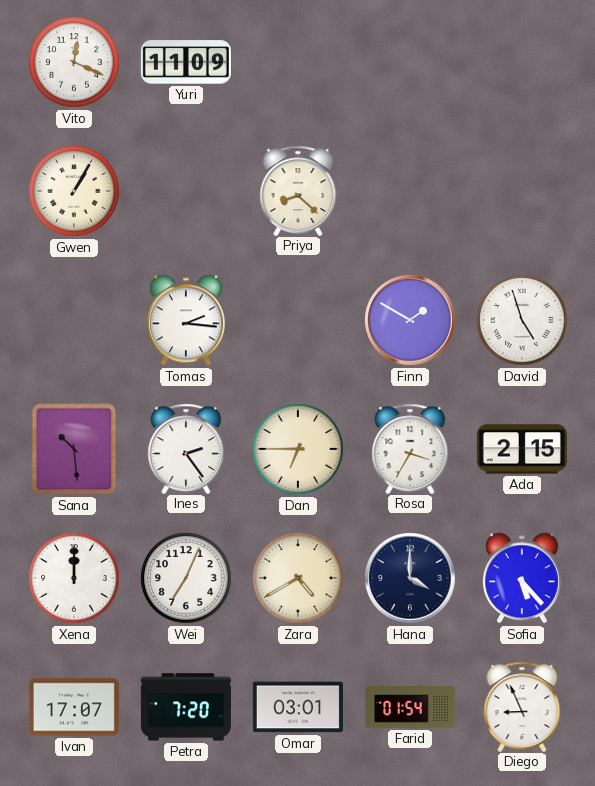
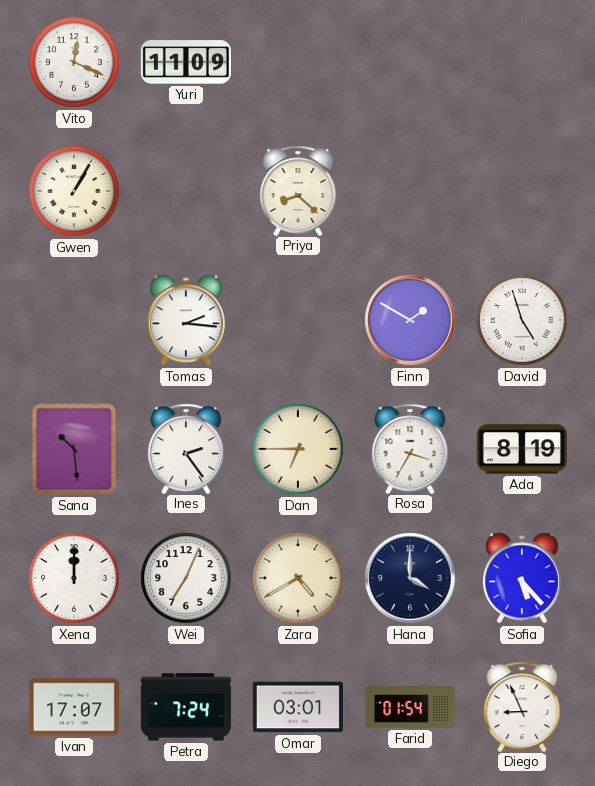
Ada: 2:15 -> 8:19 (522, 449)
Petra: 7:20 -> 7:24 (186, 707)
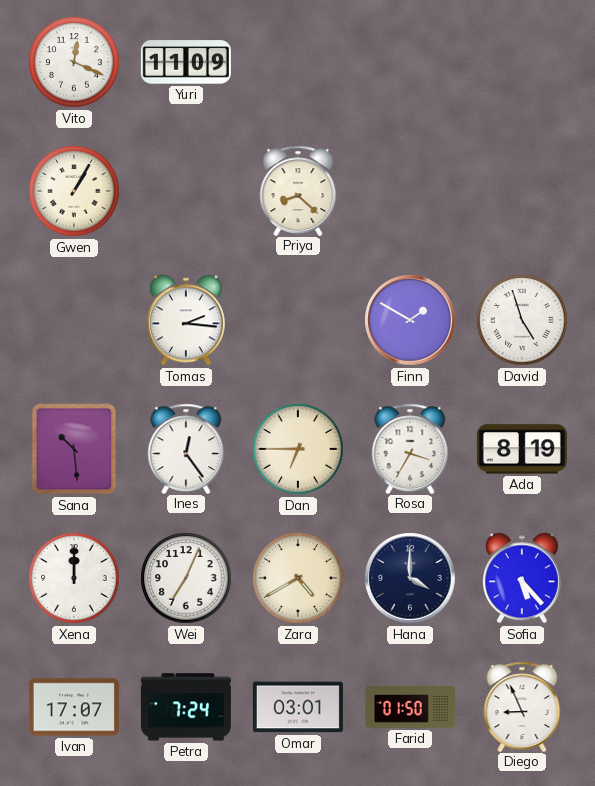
Ines: 2:24 -> 12:24 (186, 448)
Farid: 01:54 -> 01:50 (410, 707)
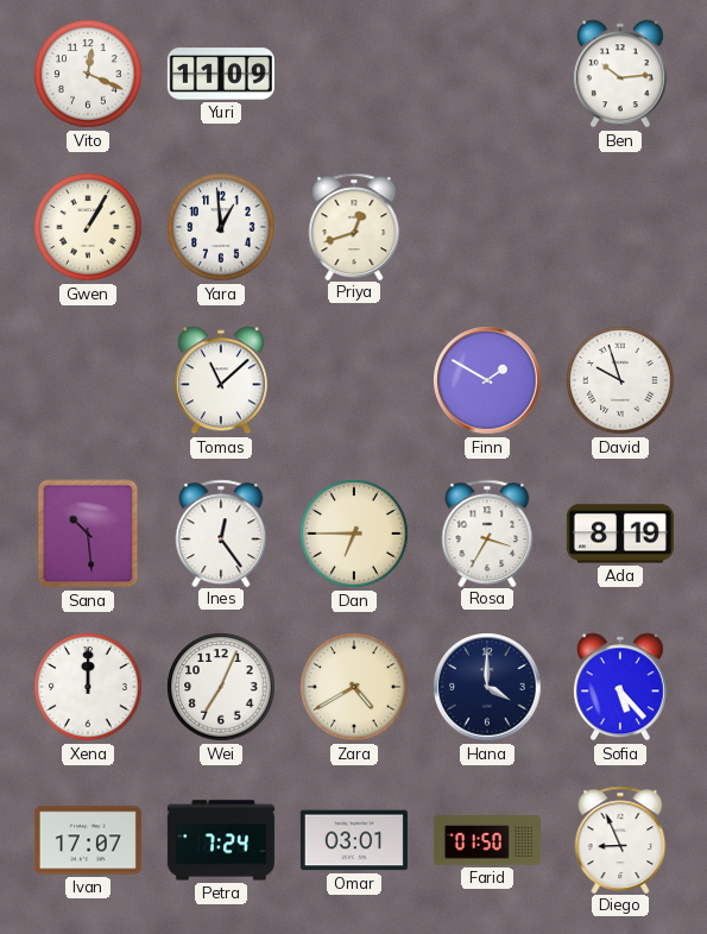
Ben: none -> 10:14 (620, 74)
Yara: none -> 12:59 (221, 227)
Priya: 8:22 -> 12:42 (354, 226)
Tomas: 2:16 -> 11:08 (221, 380)
David: 4:57 -> 9:57 (620, 380)
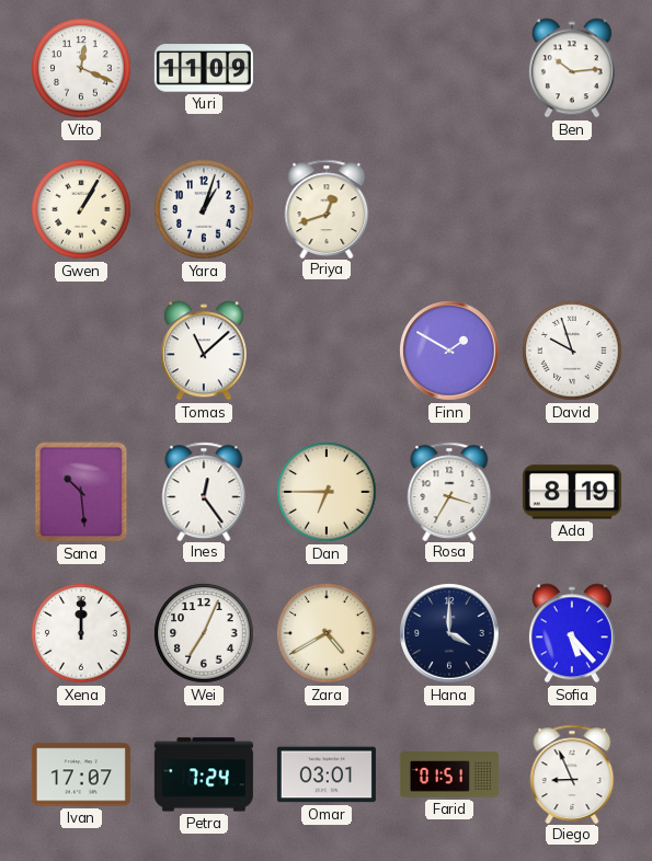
Yara: 12:59 -> 1:03 (204, 209)
Farid: 01:50 -> 01:51 (449, 774)
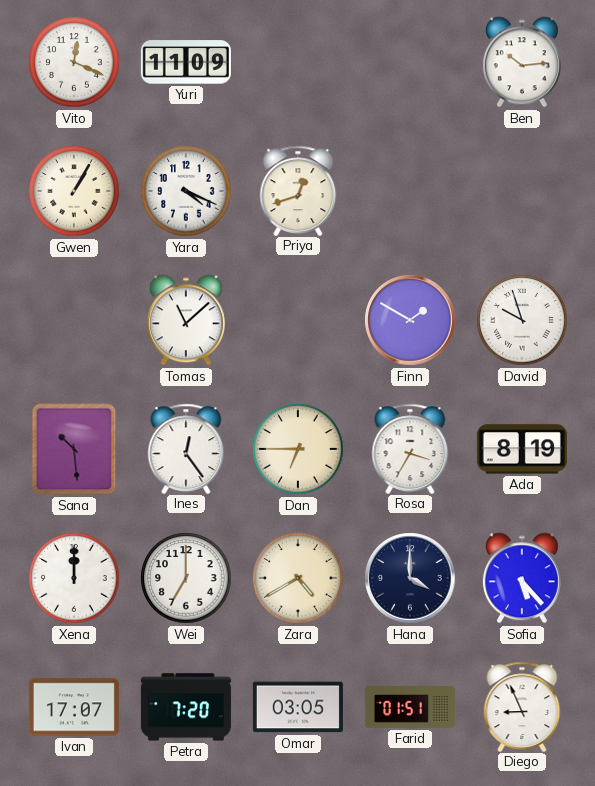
Yara: 1:03 -> 4:19 (186, 191)
Wei: 7:04 -> 7:00 (186, 578)
Petra: 7:24 -> 7:20 (186, 707)
Omar: 03:01 -> 03:05 (298, 707)
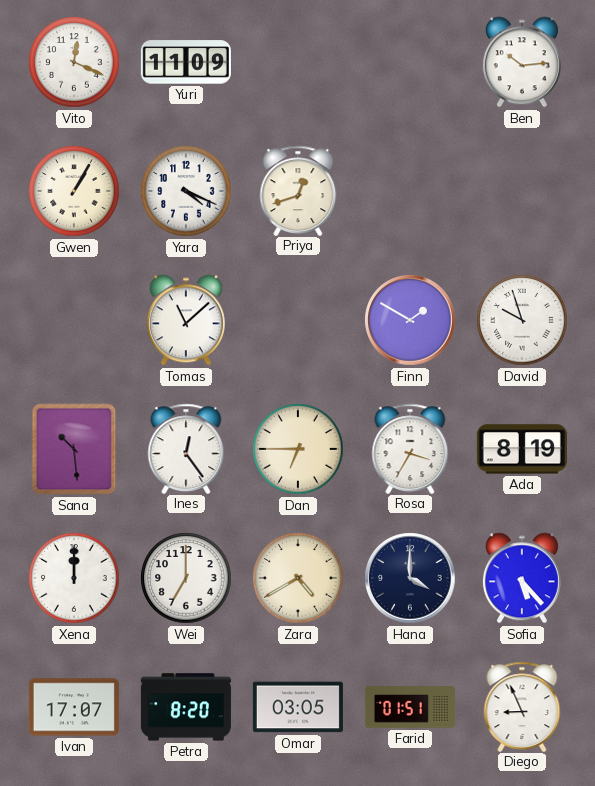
Petra: 7:20 -> 8:20 (186, 707)
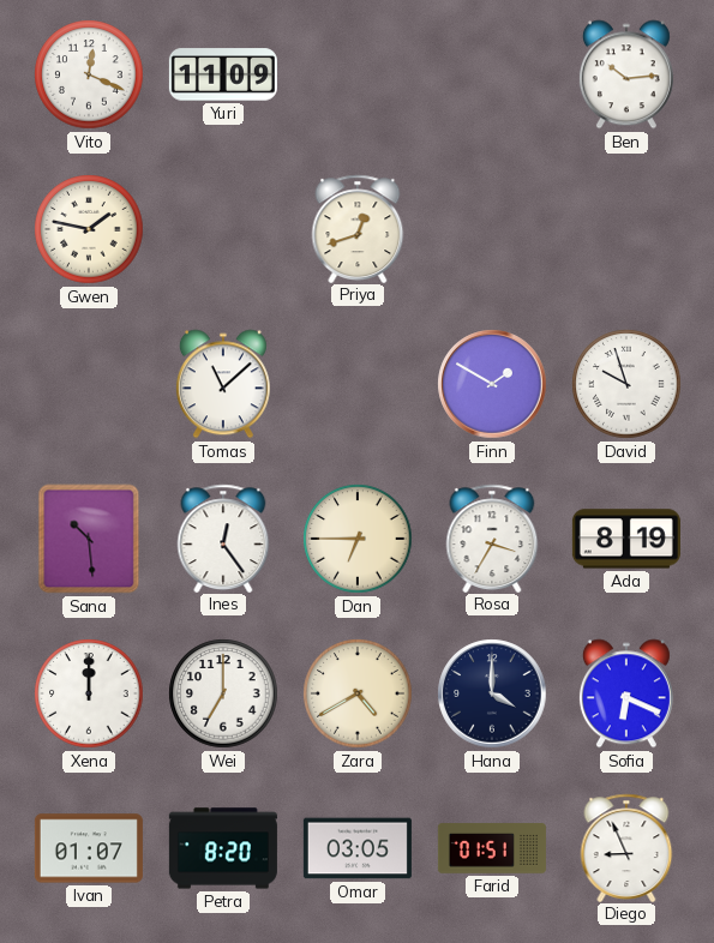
Gwen: 1:05 -> 1:47 (89, 229)
Yara: 4:19 -> none (186, 191)
Sofia: 5:23 -> 6:19 (626, 693)
Ivan: 17:07 -> 01:07 (89, 848)
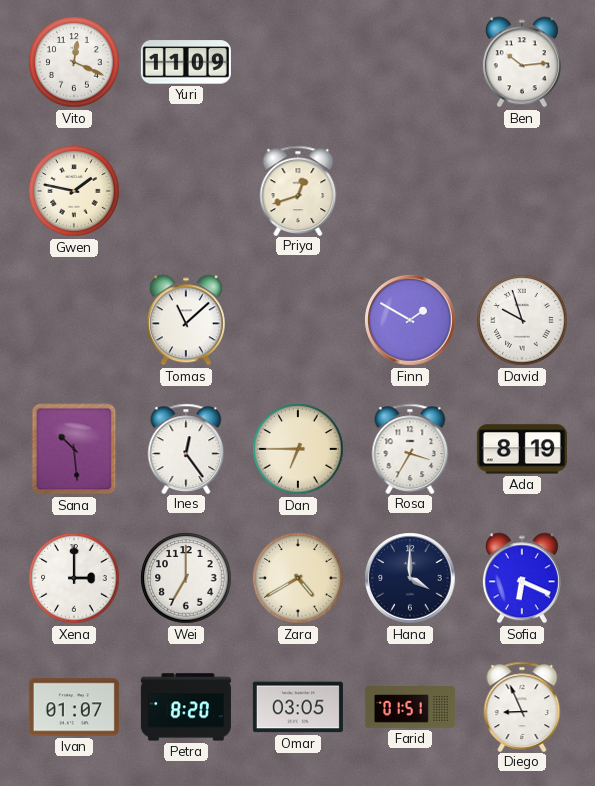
Xena: 12:00 -> 3:00 (74, 578)
